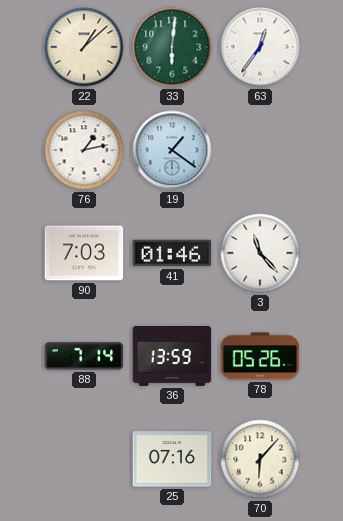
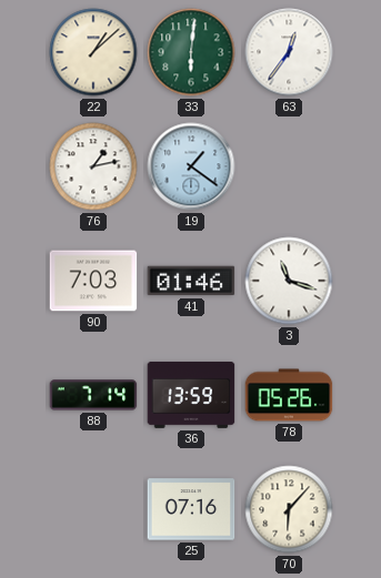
3: 11:23 -> 11:18 (289, 281)
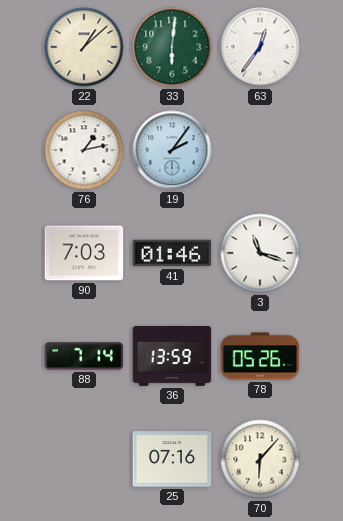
19: 1:21 -> 2:06 (172, 150)
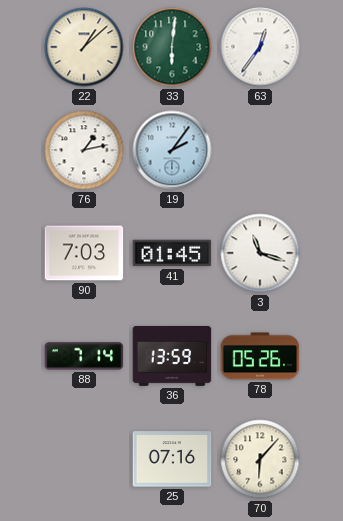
41: 01:46 -> 01:45 (172, 253)
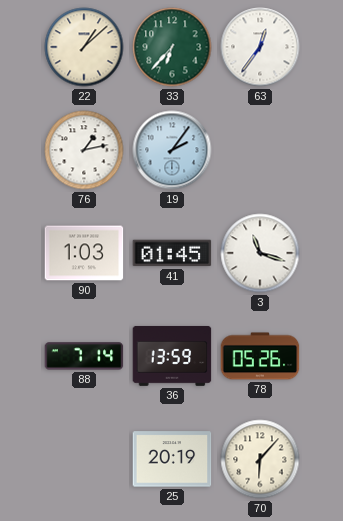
33: 6:01 -> 6:37 (172, 47)
90: 7:03 -> 1:03 (84, 253)
25: 07:16 -> 20:19 (172, 459)
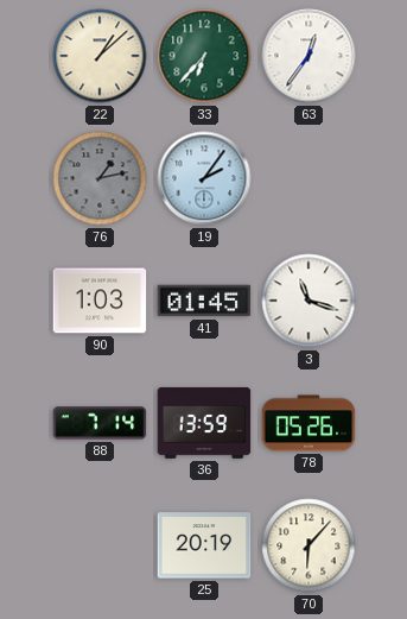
76 dial: white -> grey (100, 178)
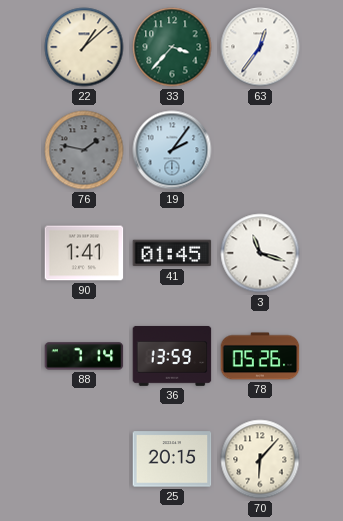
33: 6:37 -> 3:37 (172, 47)
76: 1:13 -> 1:47 (84, 150)
90: 1:03 -> 1:41 (84, 253)
25: 20:19 -> 20:15 (172, 459)
